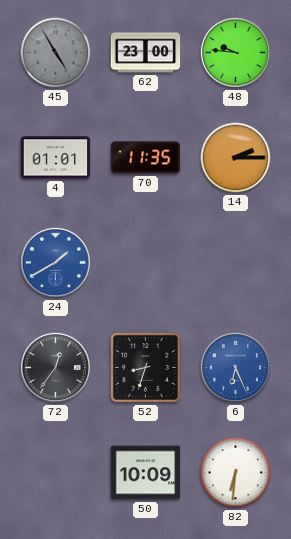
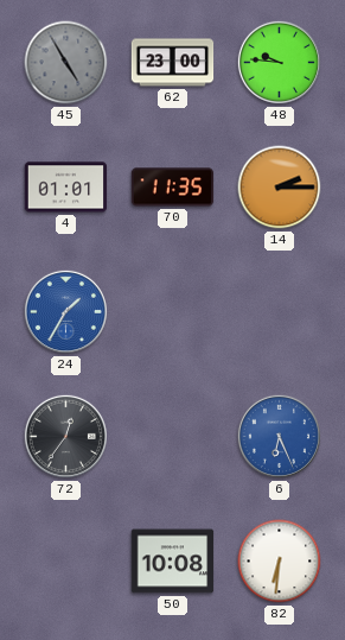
24: 1:40 -> 1:35 (65, 311)
52: 8:33 -> none (146, 368)
50: 10:09 -> 10:08 (173, 562)
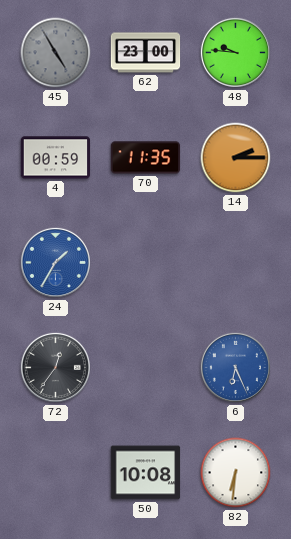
4: 01:01 -> 00:59 (56, 158)
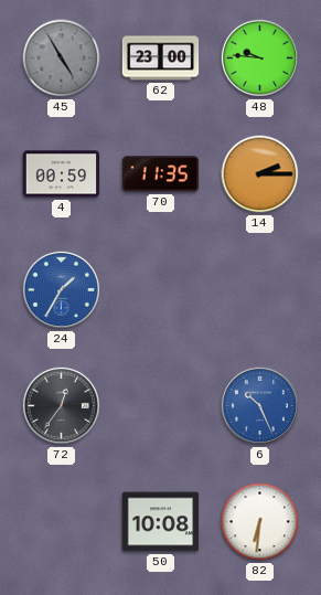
6: 6:26 -> 10:26 (259, 405)
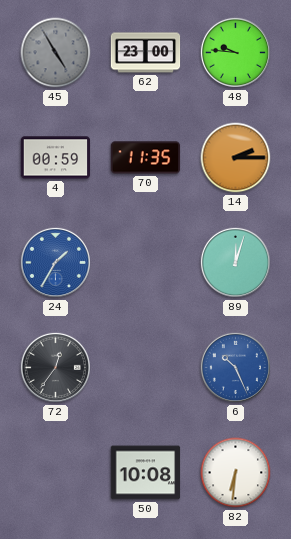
89: none -> 12:03 (235, 262)
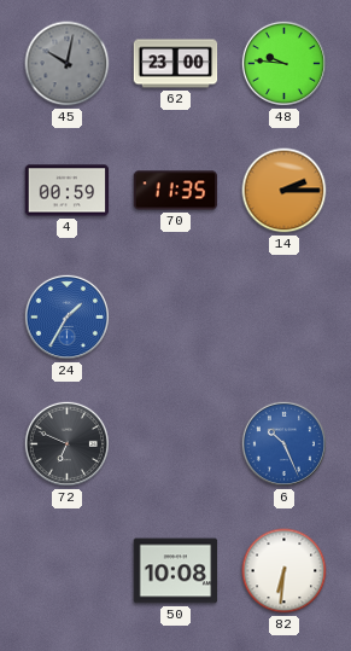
45: 4:55 -> 10:02 (68, 64)
89: 12:03 -> none (235, 262)
72: 12:36 -> 6:49 (66, 443)
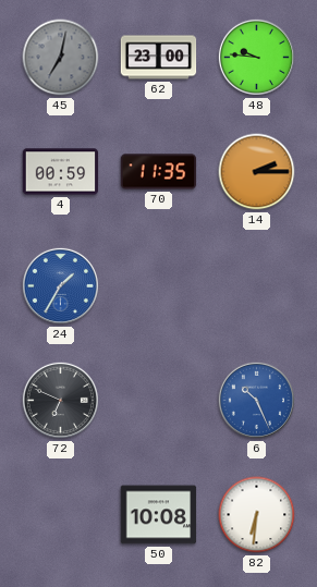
45: 10:02 -> 7:02 (61, 58)
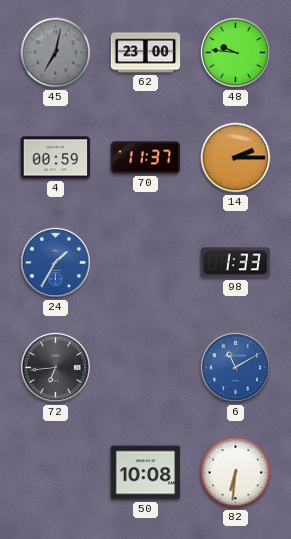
70: 11:35 -> 11:37 (146, 158)
98: none -> 1:33 (235, 263)
72: 6:49 -> 6:44 (55, 367)
6: 10:26 -> 11:10 (235, 367)
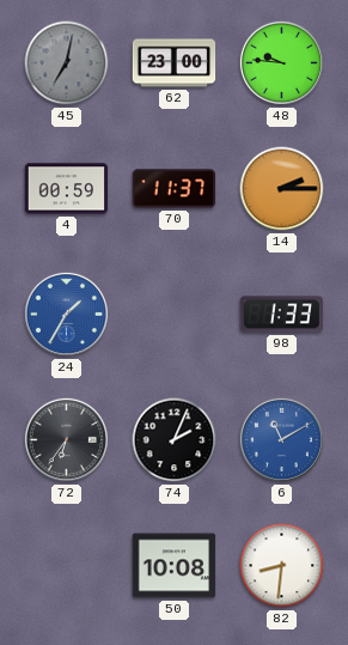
72: 6:44 -> 6:36 (66, 439)
74: none -> 2:04 (175, 440)
82: 6:31 -> 8:31 (282, 566)
